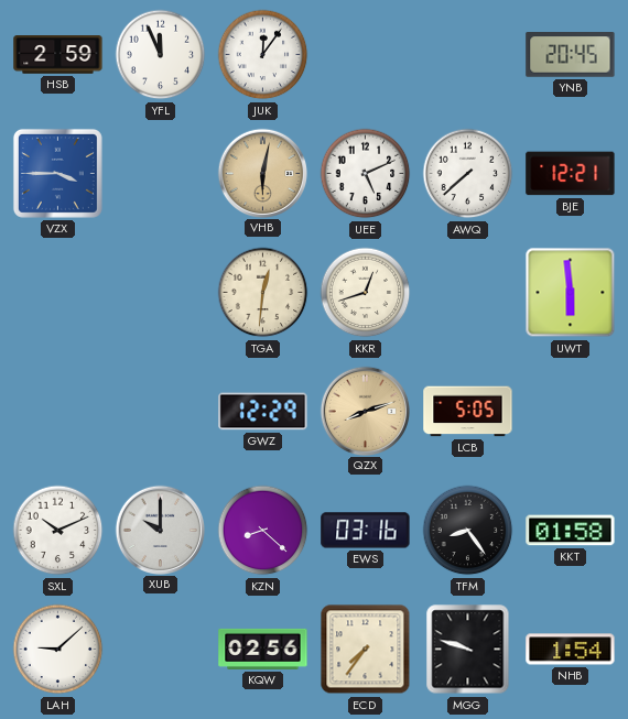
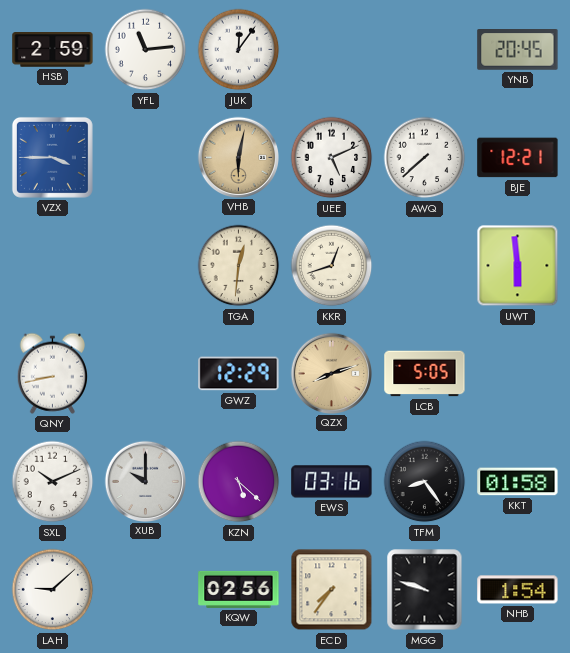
YFL: 11:56 -> 11:14 (146, 50)
QNY: none -> 8:43 (52, 373)
KZN: 8:22 -> 5:22 (239, 482)
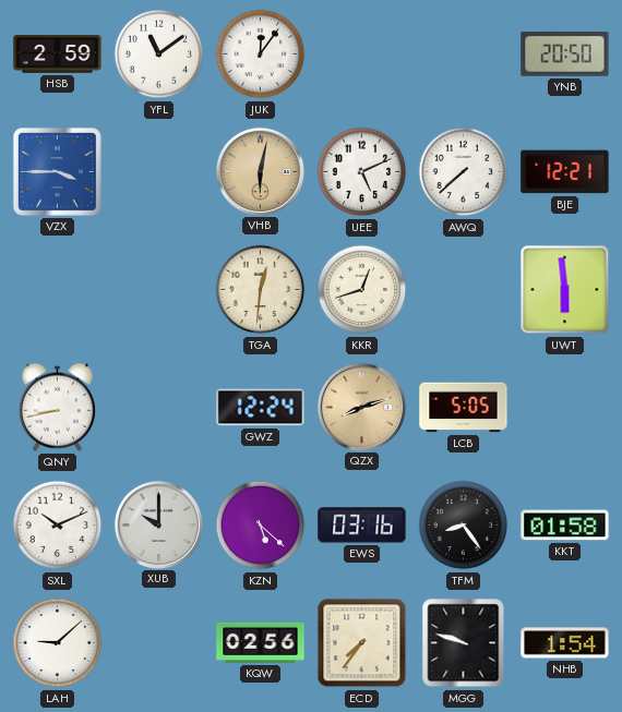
YFL: 11:14 -> 11:09 (159, 55)
YNB: 20:45 -> 20:50 (565, 55)
GWZ: 12:29 -> 12:24 (261, 408)
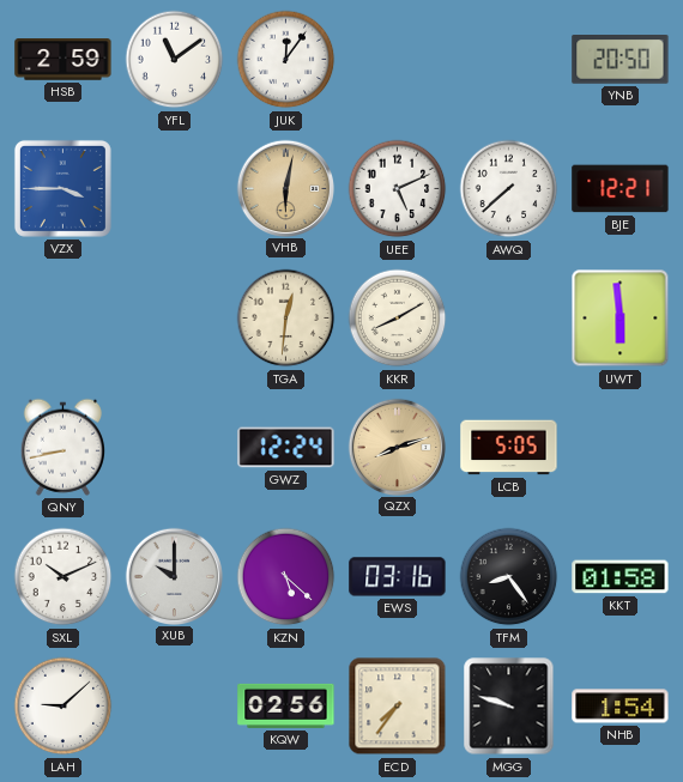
KKR: 12:42 -> 8:10 (398, 319)
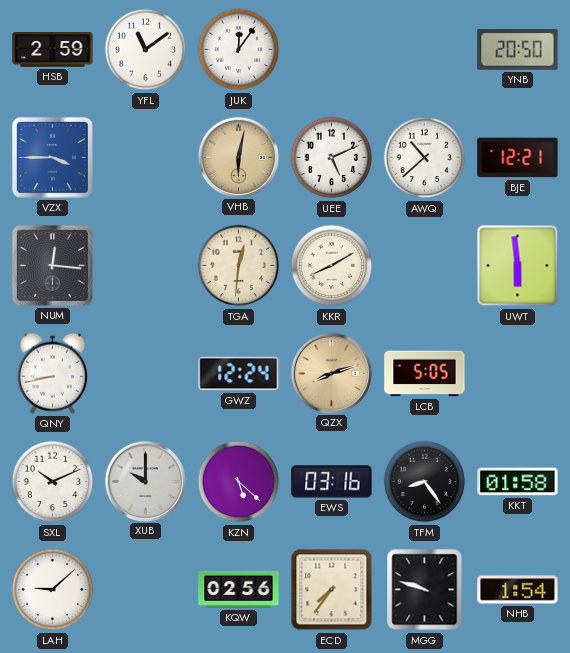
AWQ: 7:38 -> 10:38 (425, 158)
NUM: none -> 12:16 (52, 265)
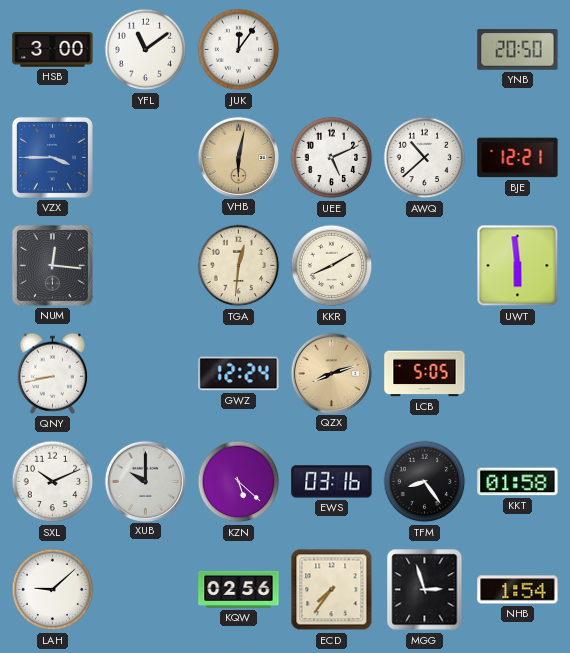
HSB: 2:59 -> 3:00 (53, 50)
MGG: 9:48 -> 2:57 (425, 590)
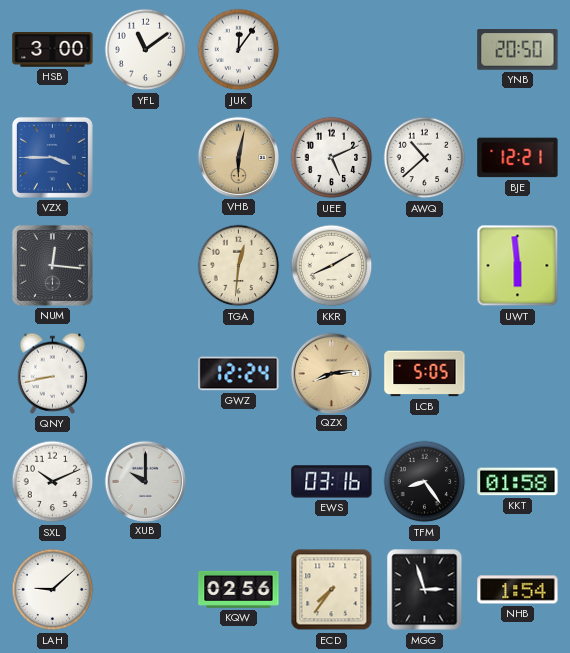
QZX: 8:12 -> 8:14 (331, 373)
KZN: 5:22 -> none (239, 482)
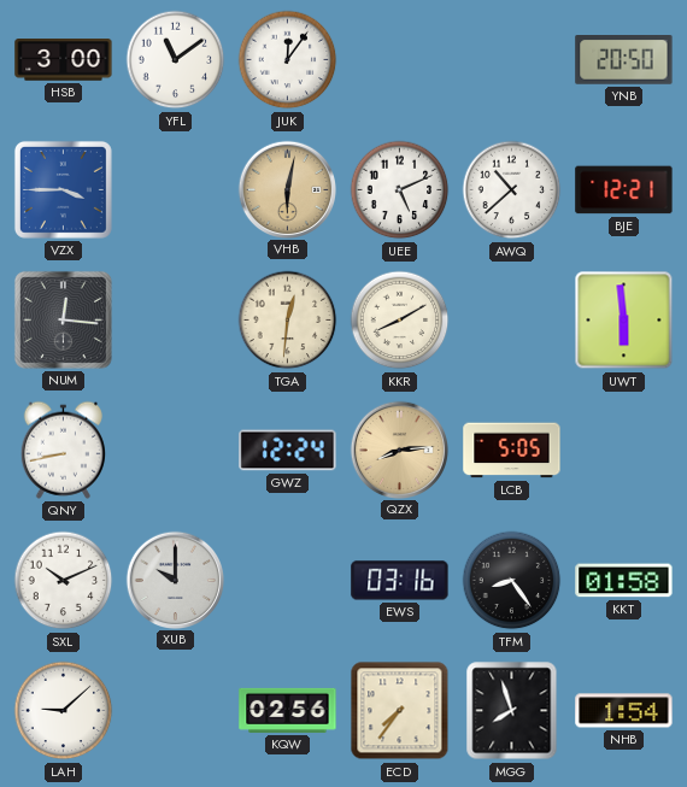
MGG: 2:57 -> 7:57 (512, 711)
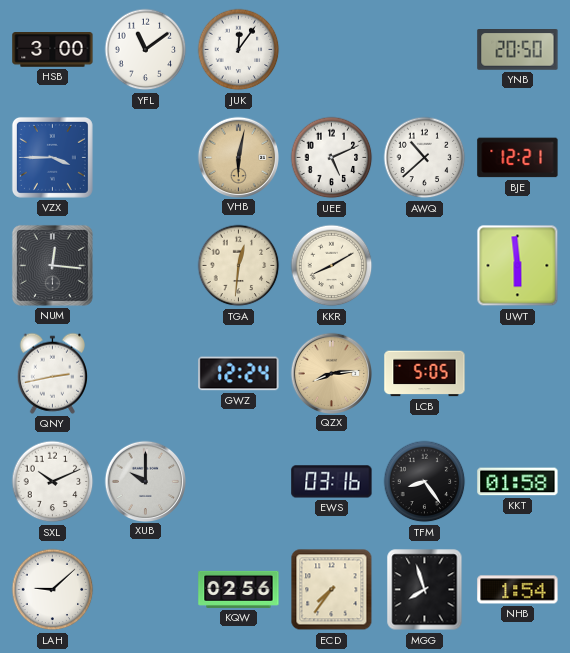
QNY: 8:43 -> 2:43 (52, 373)
